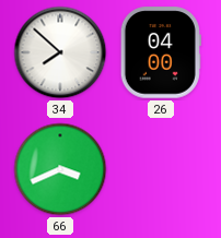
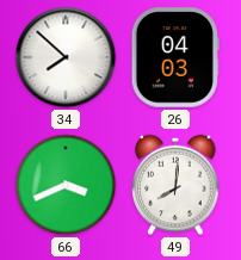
26: 04:00 -> 04:03 (175, 57)
49: none -> 8:01 (175, 185)
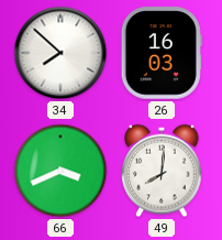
26: 04:03 -> 16:03 (162, 53)
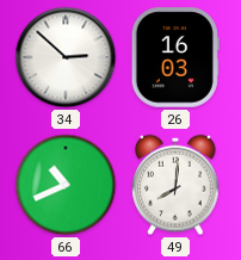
34: 7:52 -> 2:52 (66, 57)
66: 3:41 -> 10:41 (66, 185)
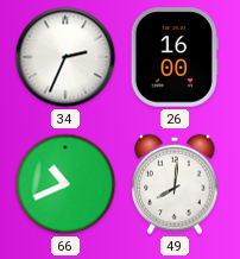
34: 2:52 -> 2:34 (65, 57)
26: 16:03 -> 16:00 (175, 57)
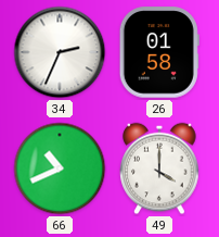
26: 16:00 -> 01:58 (159, 52)
49: 8:01 -> 4:00 (159, 169)
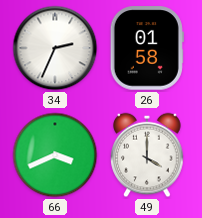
66: 10:41 -> 3:41 (55, 155)
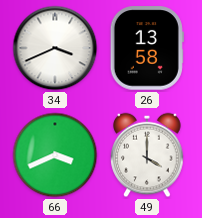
34: 2:34 -> 3:41 (55, 48)
26: 01:58 -> 13:58 (147, 48)
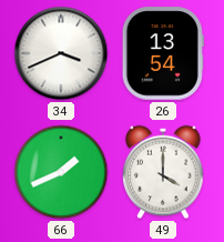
26: 13:58 -> 13:54 (163, 53)
66: 3:41 -> 1:41 (61, 172)
